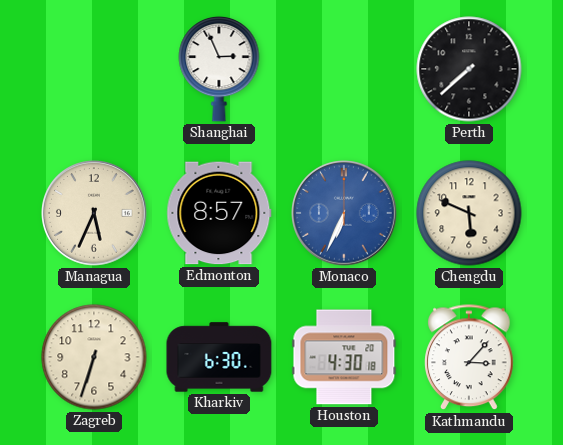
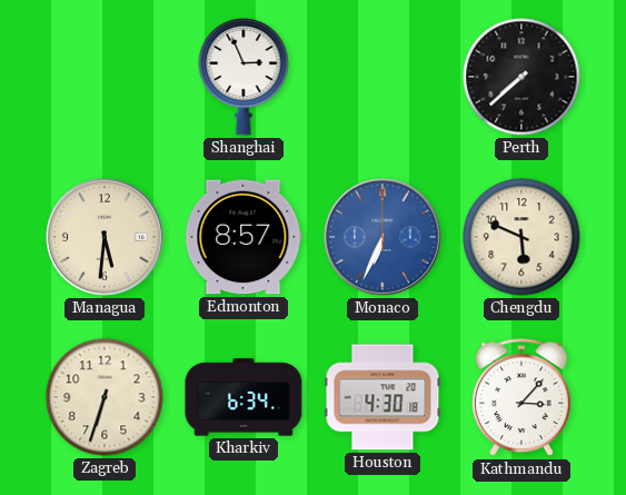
Managua: 5:34 -> 5:31 (106, 238)
Kharkiv: 6:30 -> 6:34 (244, 397)
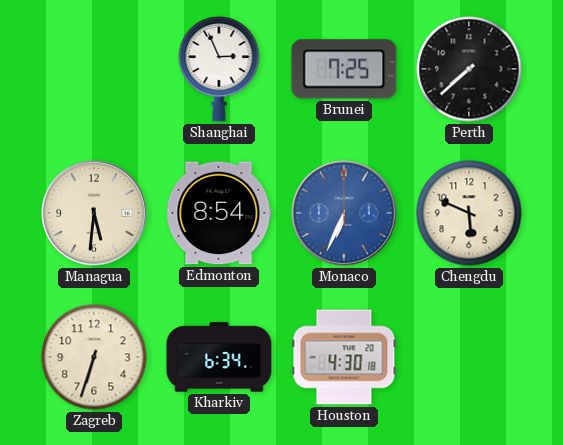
Brunei: none -> 7:25 (344, 69)
Edmonton: 8:57 -> 8:54 (219, 213)
Kathmandu: 3:07 -> none (521, 398)
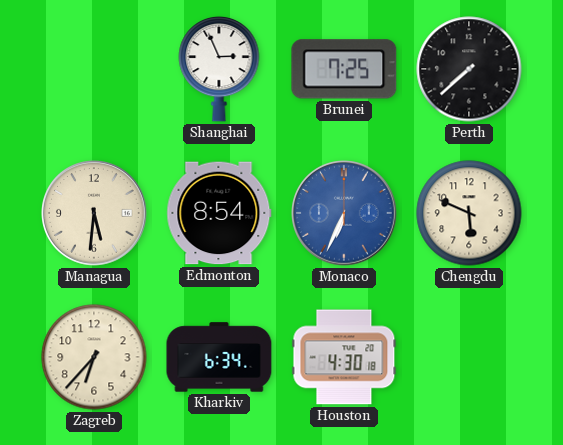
Zagreb: 6:33 -> 6:37 (94, 357)
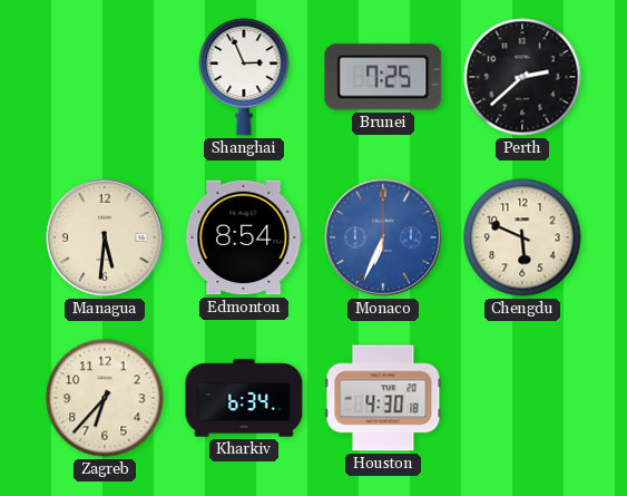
Perth: 7:38 -> 2:38 (522, 77)
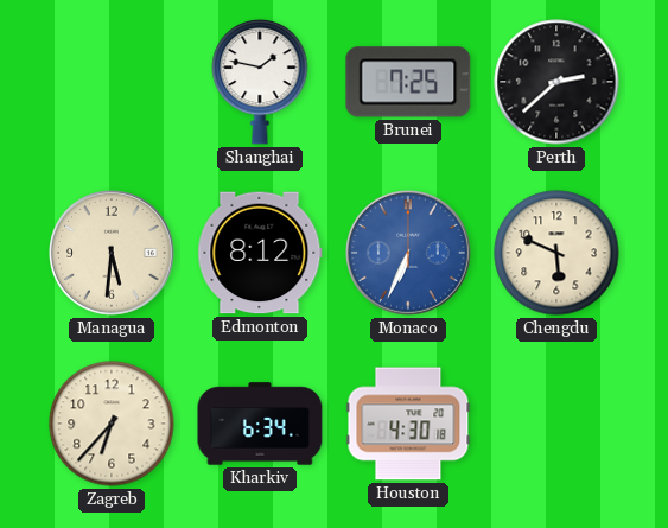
Shanghai: 2:56 -> 1:47 (260, 82)
Edmonton: 8:54 -> 8:12 (260, 253)
